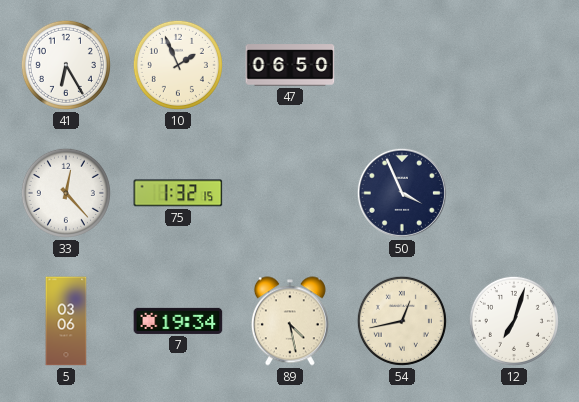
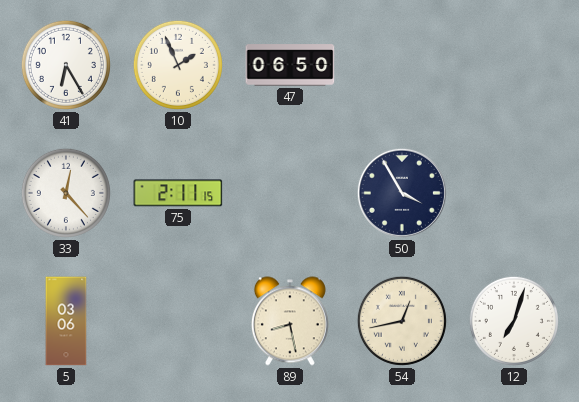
75: 1:32 -> 2:11 (178, 193)
50: 3:56 -> 3:55 (402, 193)
7: 19:34 -> none (178, 321)
89: 4:28 -> 8:28 (290, 321)
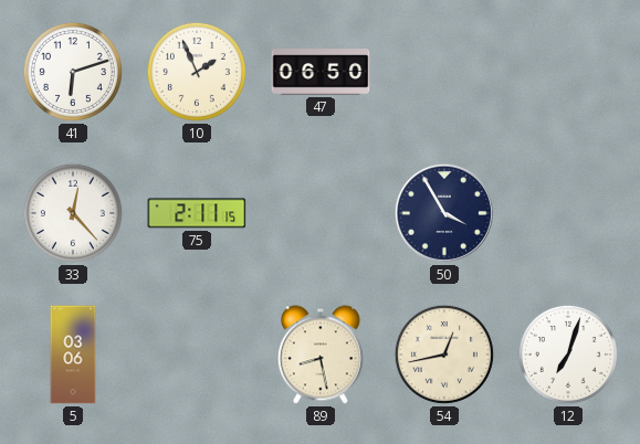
41: 6:25 -> 6:12 (73, 72)
